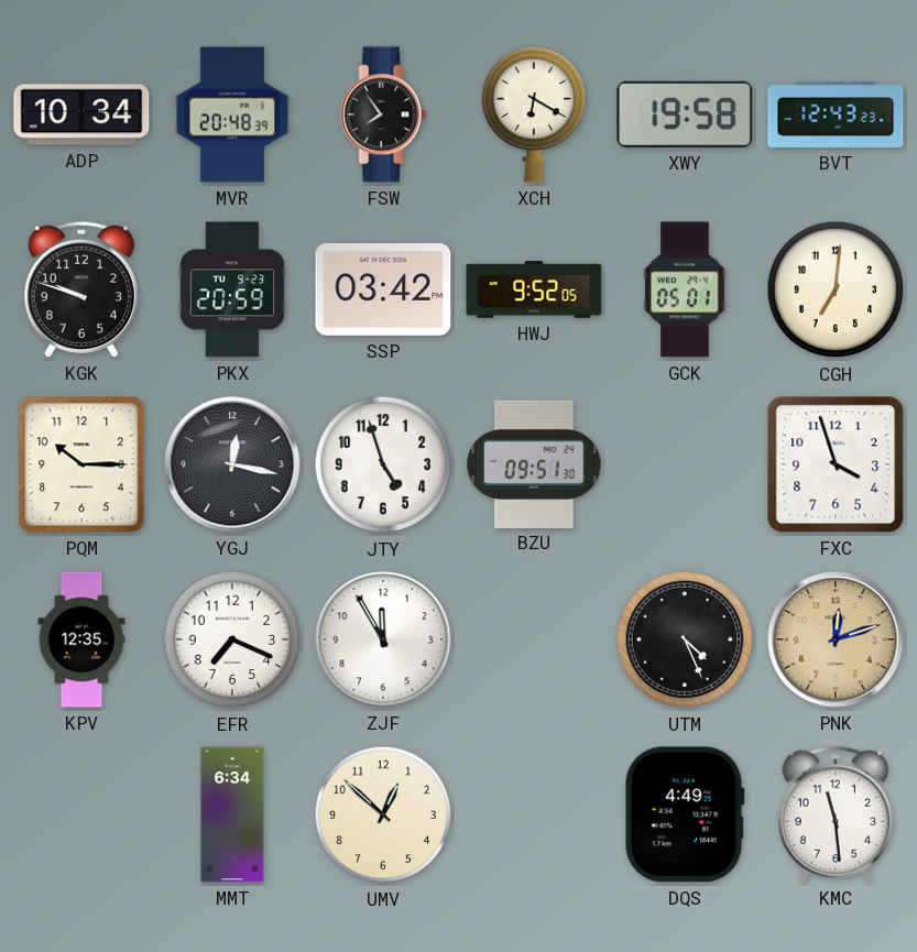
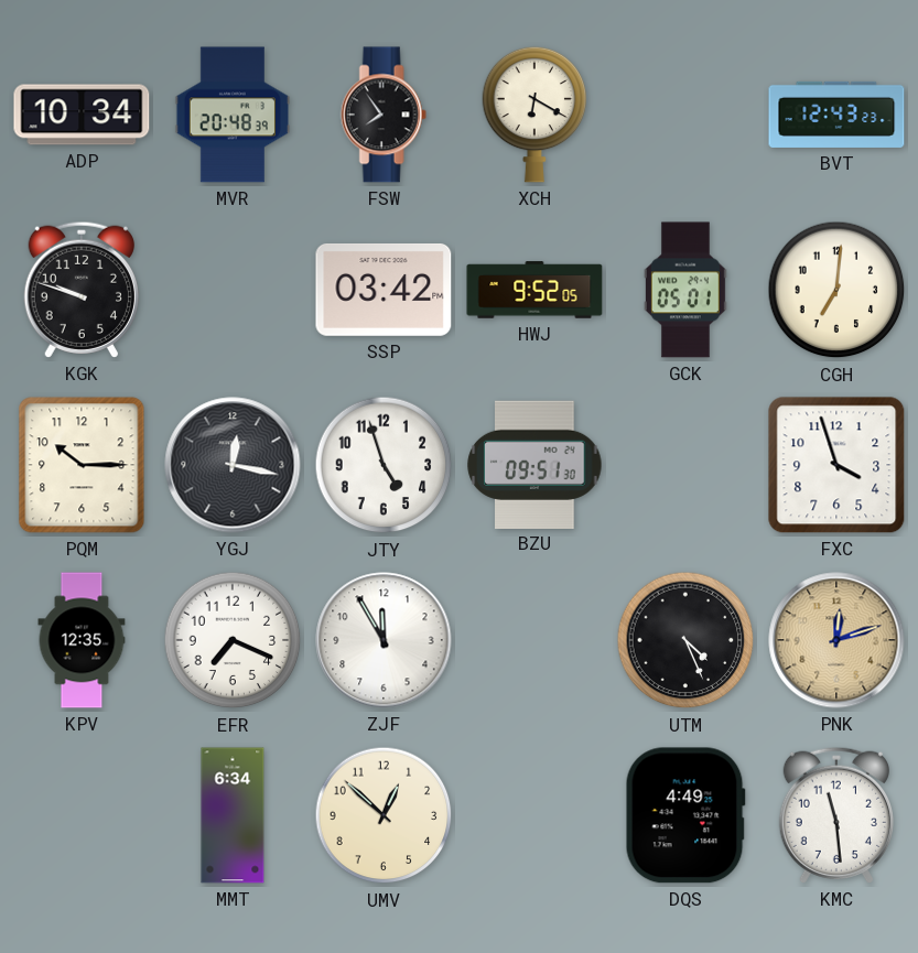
XWY: 19:58 -> none (685, 114)
PKX: 20:59 -> none (232, 289)
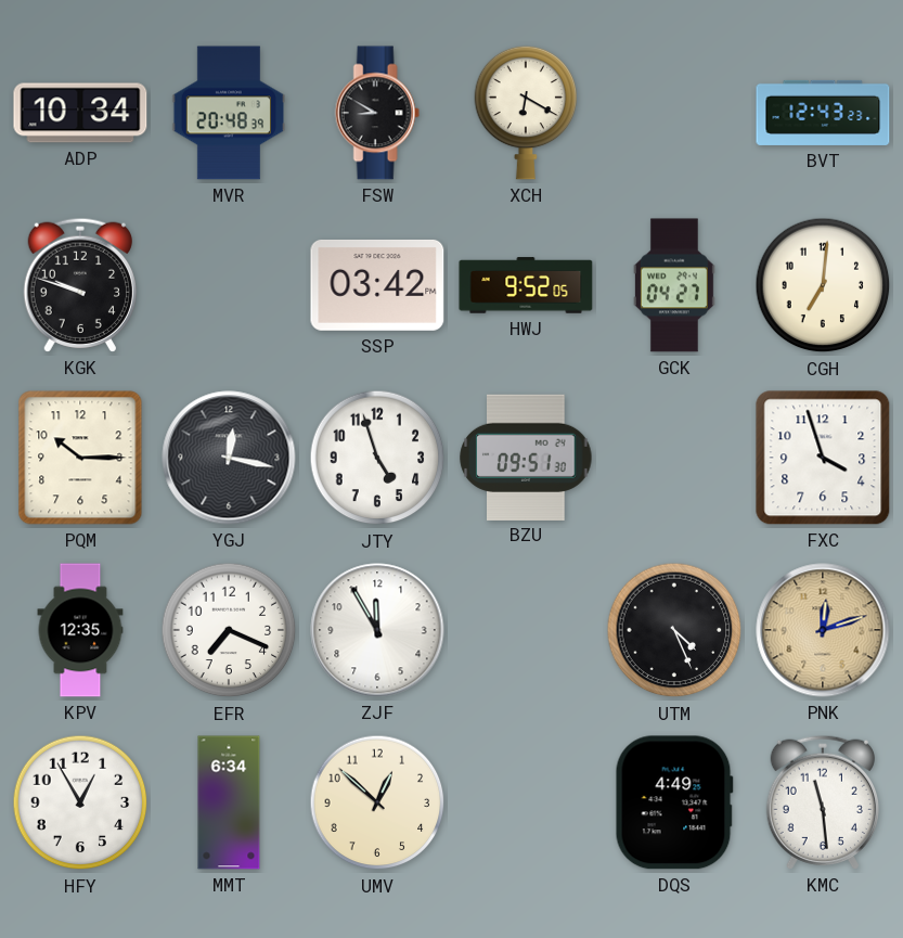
FSW: 7:54 -> 8:50 (377, 113)
GCK: 05:01 -> 04:27 (674, 285)
HFY: none -> 12:55 (80, 802)
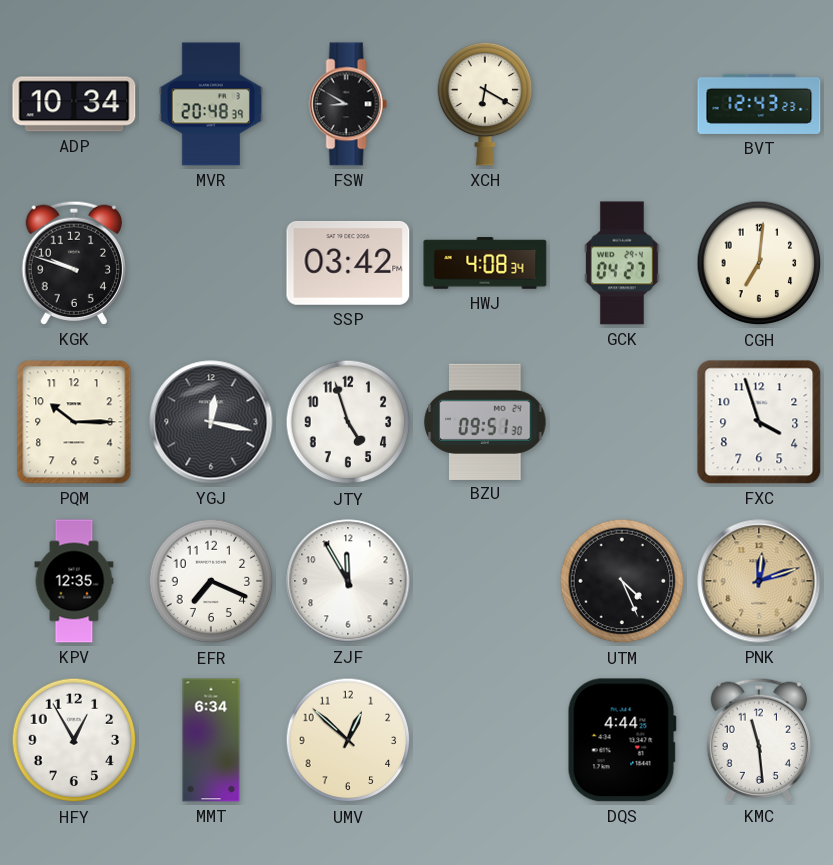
HWJ: 9:52 -> 4:08 (485, 263)
DQS: 4:49 -> 4:44 (622, 740)
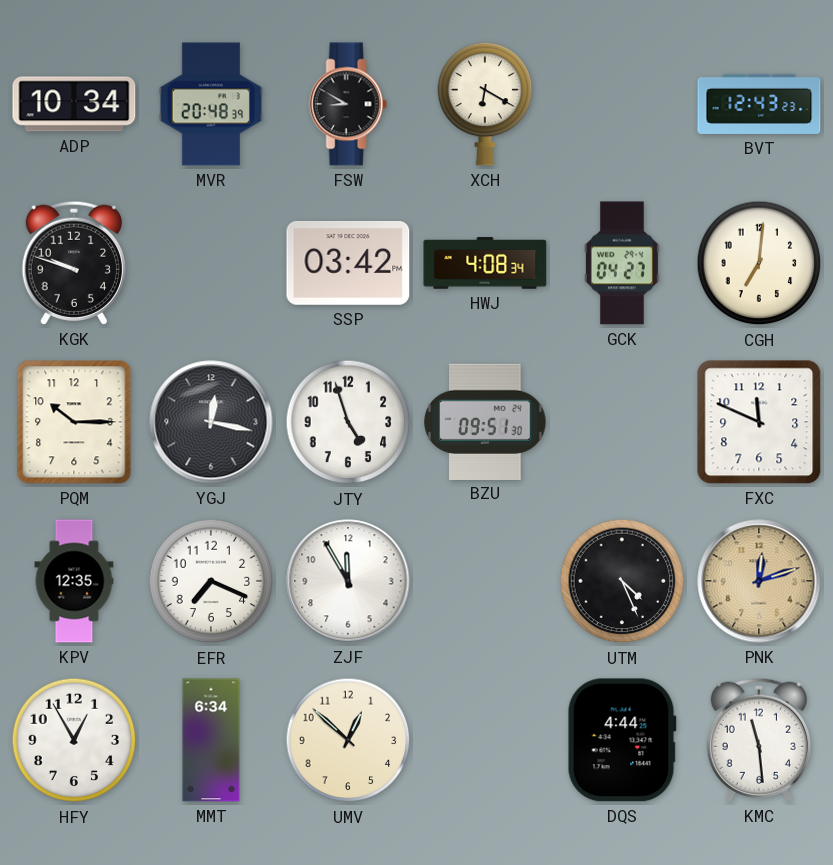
FXC: 3:57 -> 11:49 (759, 422)
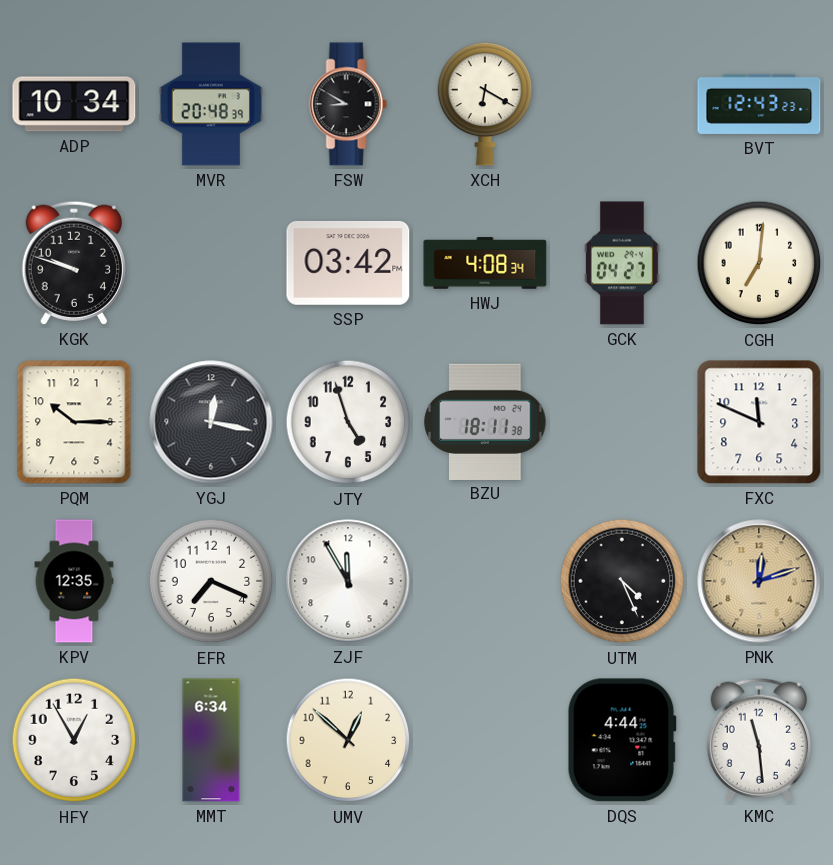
BZU: 09:51 -> 18:11 (485, 421)
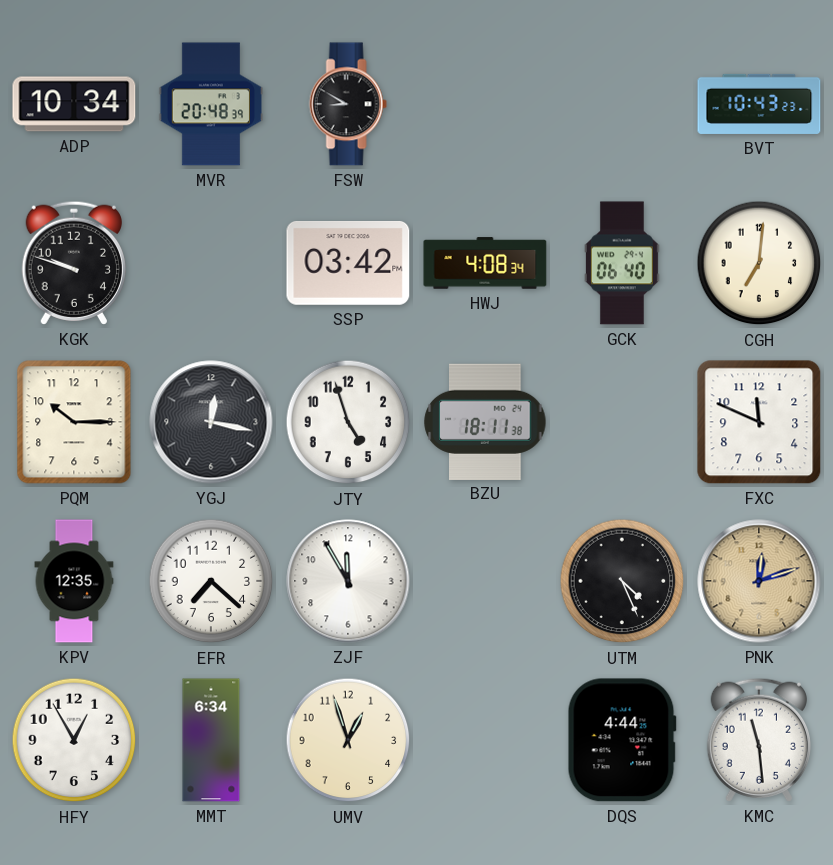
XCH: 6:20 -> none (485, 104)
BVT: 12:43 -> 10:43 (759, 104)
GCK: 04:27 -> 06:40 (622, 263)
EFR: 7:19 -> 7:22 (211, 581)
UMV: 12:52 -> 12:57 (348, 740)
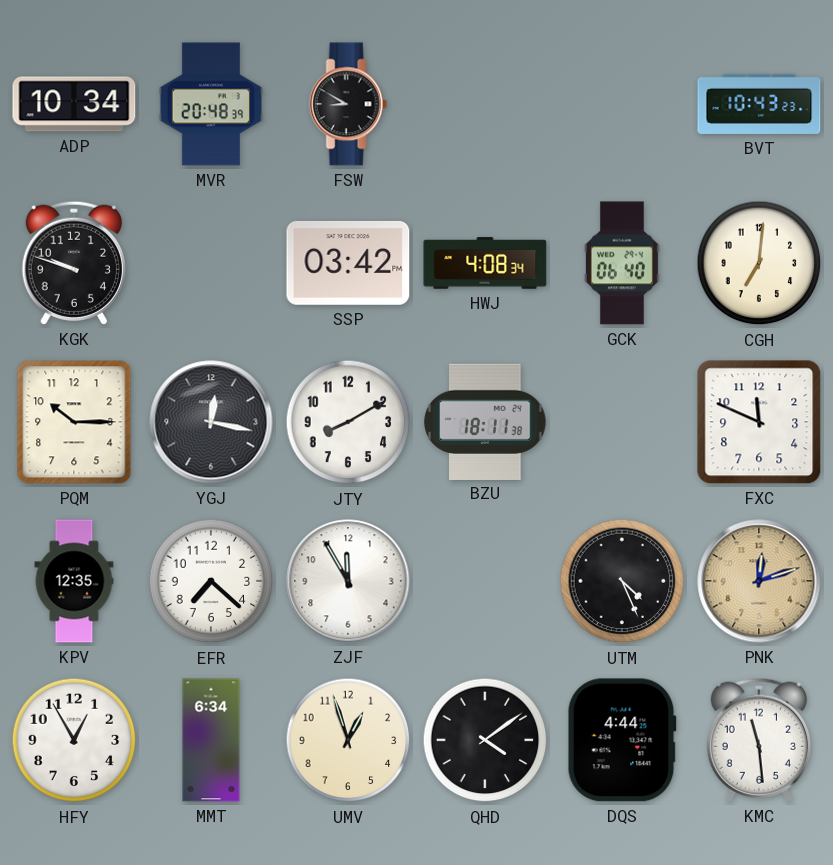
JTY: 4:57 -> 8:10 (348, 422)
QHD: none -> 4:09 (485, 740)
